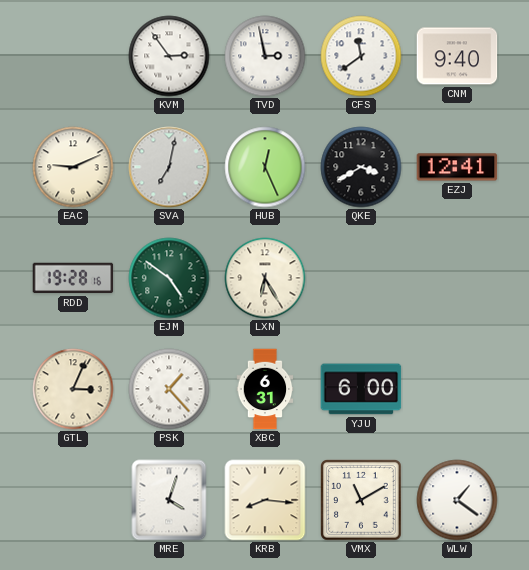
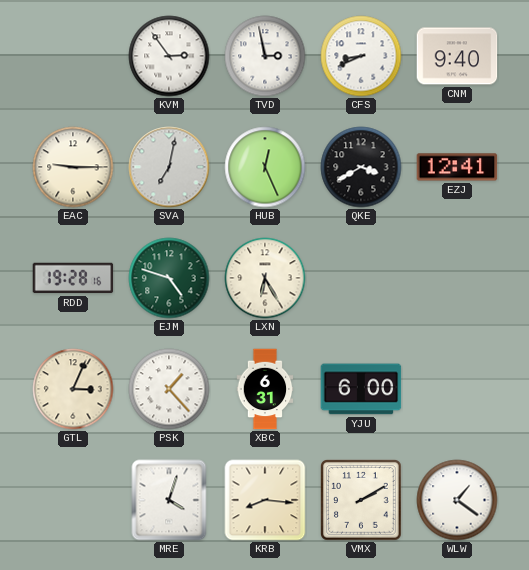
CFS: 11:39 -> 8:41 (361, 56)
EAC: 9:11 -> 9:15 (73, 167)
EJM: 4:51 -> 4:48 (169, 278)
VMX: 11:10 -> 2:10 (362, 501)
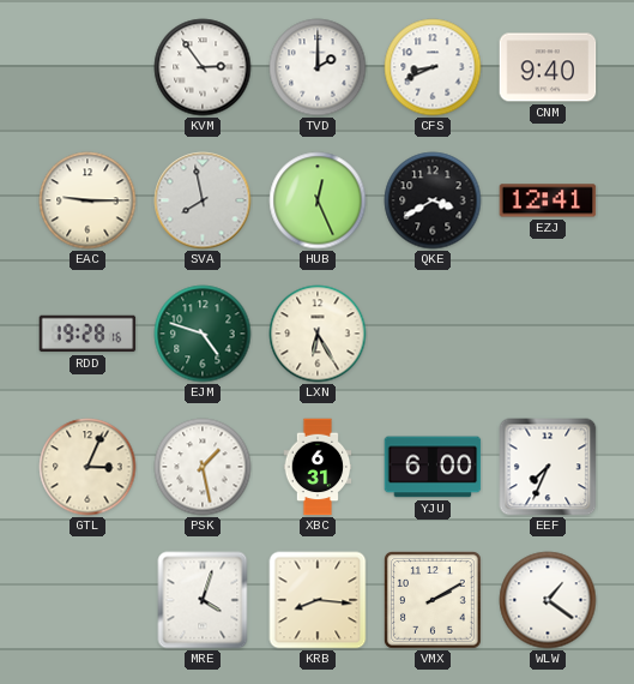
TVD: 2:58 -> 2:00 (318, 67)
SVA: 7:02 -> 7:58 (203, 200)
PSK: 1:23 -> 1:28 (203, 467)
EEF: none -> 7:34 (548, 467)
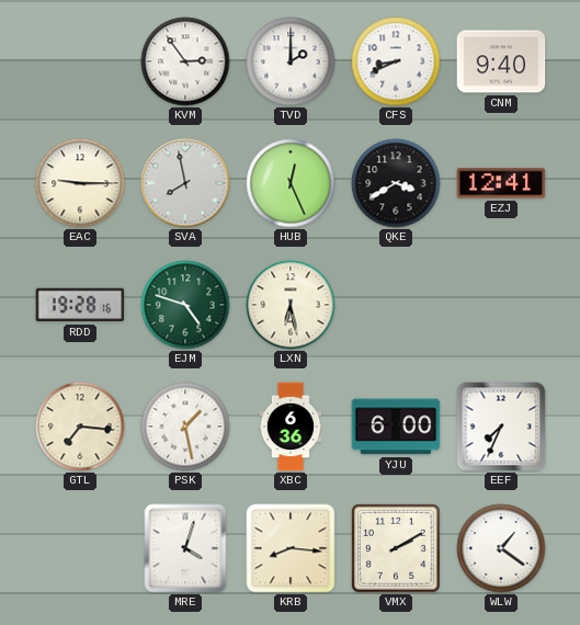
LXN: 6:25 -> 6:28 (291, 305)
GTL: 3:04 -> 7:16 (80, 427)
XBC: 6:31 -> 6:36 (291, 427)
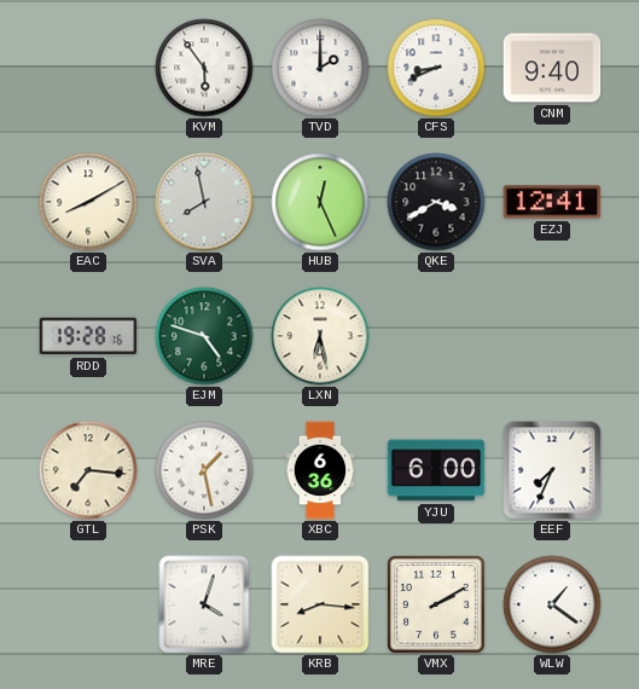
KVM: 2:54 -> 5:54 (204, 68)
EAC: 9:15 -> 8:10 (88, 202)
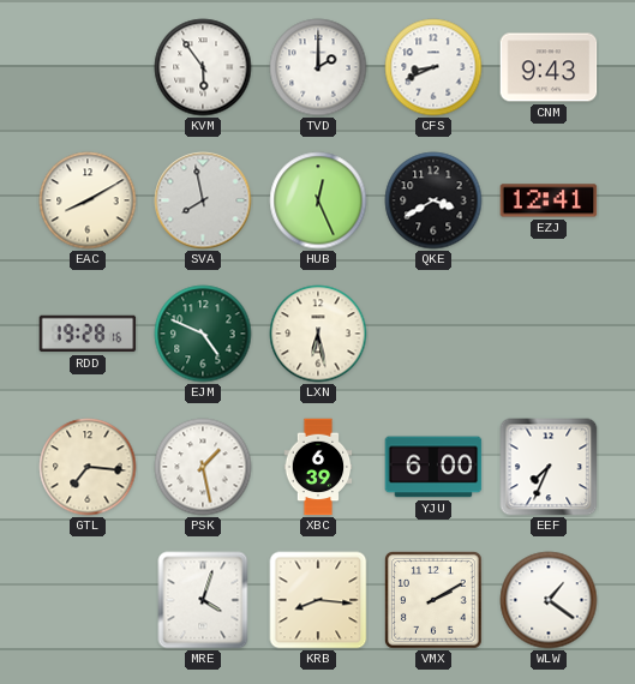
CNM: 9:40 -> 9:43 (549, 67)
EJM: 4:48 -> 4:49 (203, 334)
XBC: 6:36 -> 6:39 (318, 467)
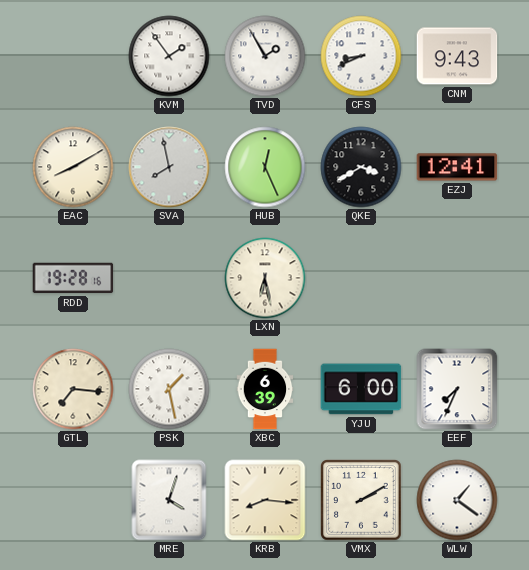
KVM: 5:54 -> 1:54 (169, 56)
TVD: 2:00 -> 1:55 (265, 56)
EJM: 4:49 -> none (203, 334)
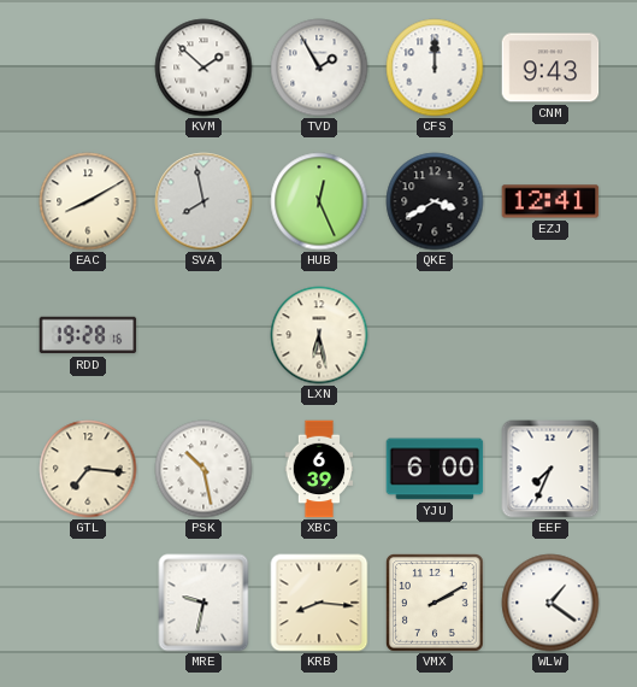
KVM: 1:54 -> 1:52 (204, 67)
CFS: 8:41 -> 12:00 (435, 67)
PSK: 1:28 -> 10:28 (204, 469)
MRE: 4:03 -> 9:32 (204, 603)
